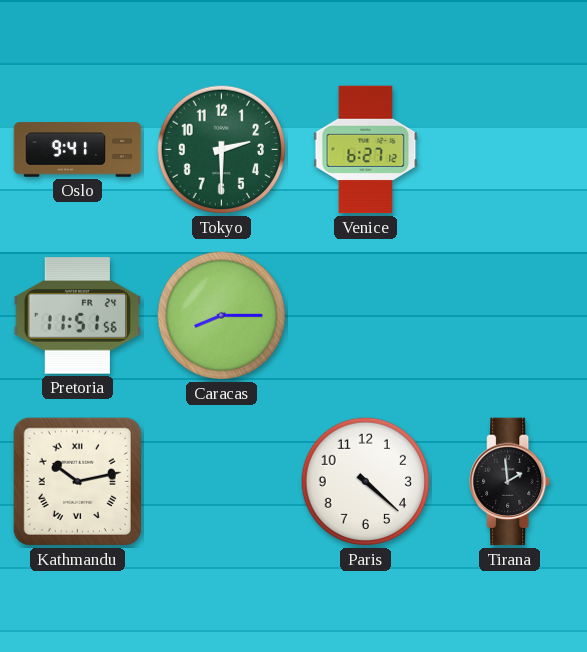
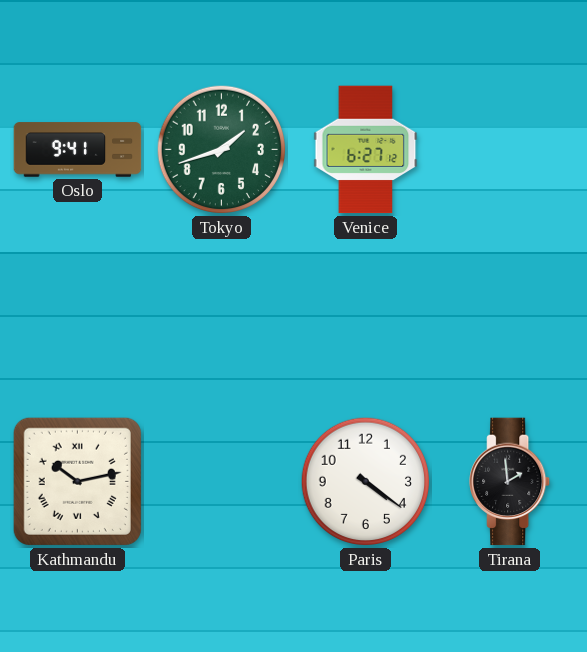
Tokyo: 2:30 -> 1:42 (222, 150)
Pretoria: 11:51 -> none (78, 316)
Caracas: 8:15 -> none (222, 316)
Paris: 4:22 -> 4:21 (366, 482)
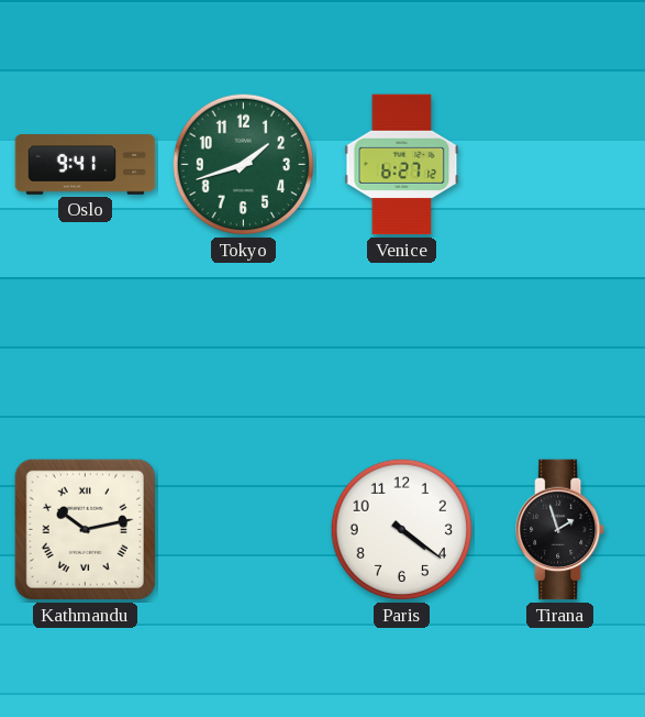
Tirana: 1:59 -> 1:57 (560, 530)
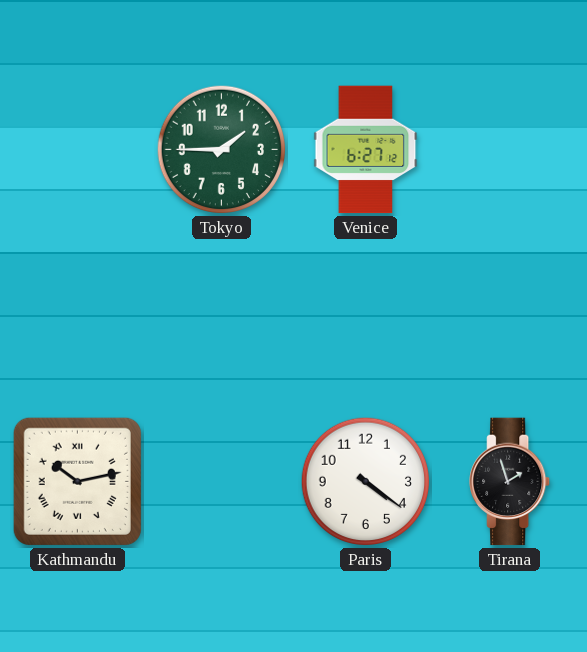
Oslo: 9:41 -> none (86, 165)
Tokyo: 1:42 -> 1:45 (222, 150)
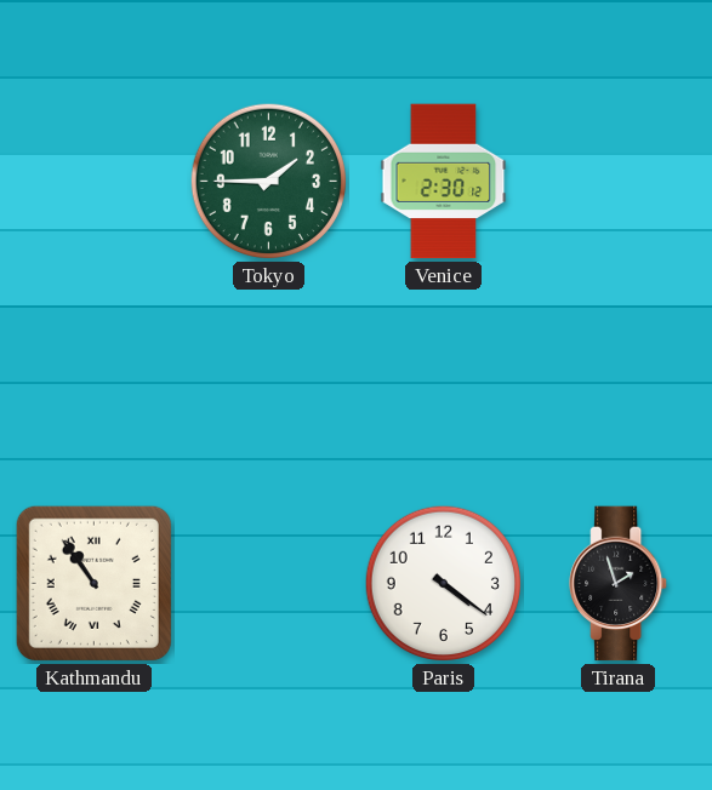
Venice: 6:27 -> 2:30 (444, 182)
Kathmandu: 10:13 -> 10:54 (93, 583)
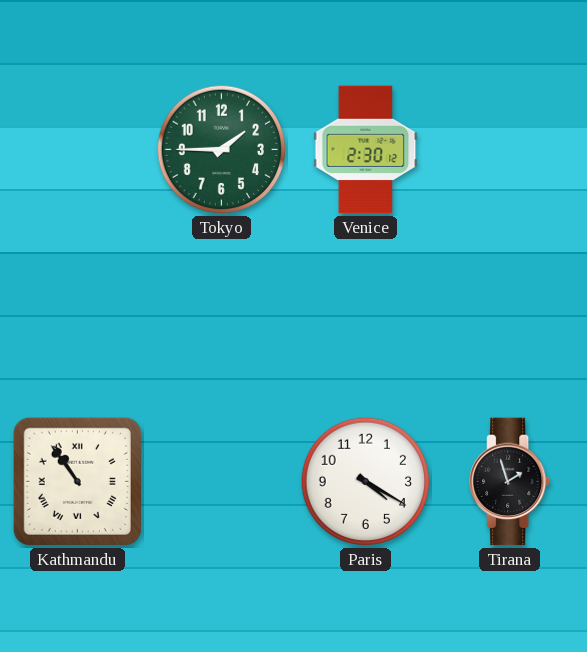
Paris: 4:21 -> 4:20 (366, 482)
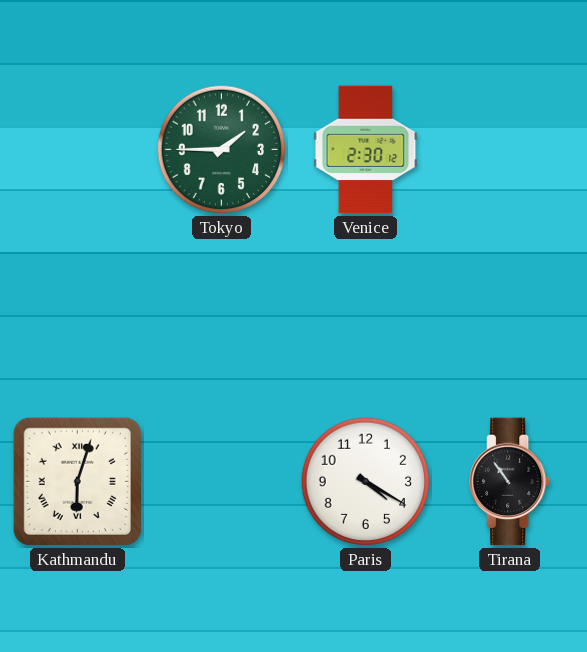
Kathmandu: 10:54 -> 6:03 (77, 481)
Tirana: 1:57 -> 10:54 (510, 482)
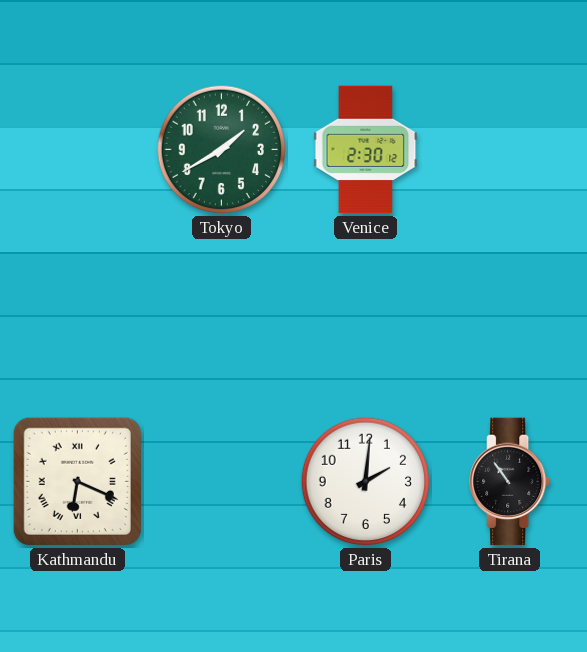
Tokyo: 1:45 -> 1:40 (222, 150)
Kathmandu: 6:03 -> 6:19 (77, 481)
Paris: 4:20 -> 2:01 (366, 482)
